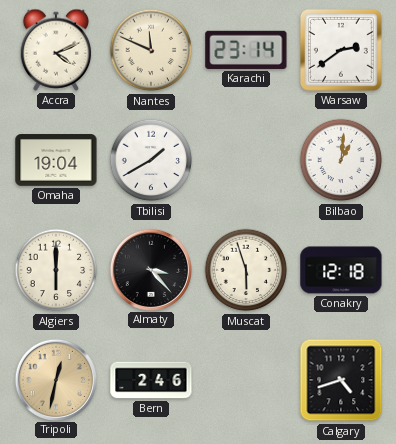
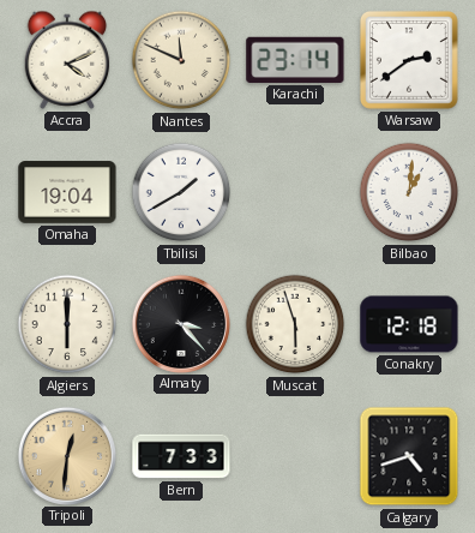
Tripoli: 12:32 -> 12:31 (67, 455)
Bern: 2:46 -> 7:33 (181, 456)
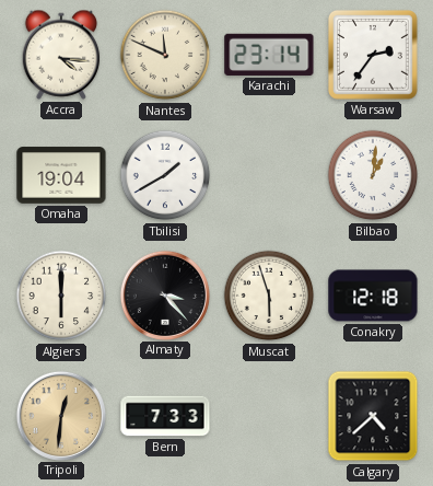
Accra: 4:11 -> 4:16 (61, 55)
Warsaw: 2:39 -> 2:36 (373, 55)
Calgary: 4:42 -> 4:38 (373, 416)
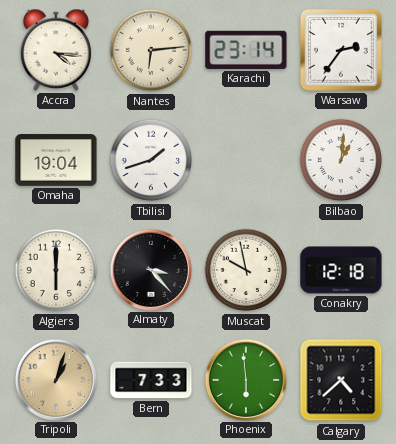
Nantes: 11:49 -> 6:14 (151, 50)
Tbilisi: 1:40 -> 1:42 (151, 160)
Muscat: 5:57 -> 9:58 (246, 270)
Tripoli: 12:31 -> 1:03 (56, 379)
Phoenix: none -> 5:59 (246, 379)
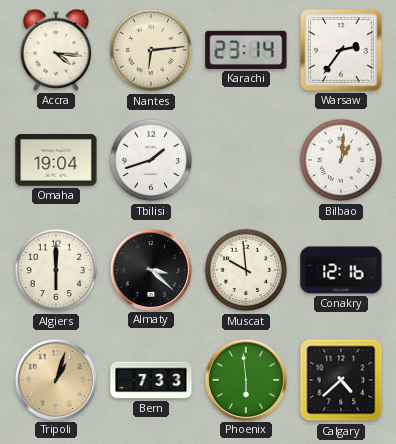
Almaty: 3:23 -> 3:22 (151, 269)
Muscat: 9:58 -> 9:59 (246, 270)
Conakry: 12:18 -> 12:16 (341, 270)
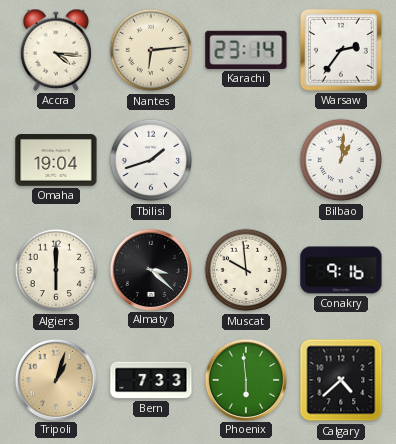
Conakry: 12:16 -> 9:16 (341, 270)
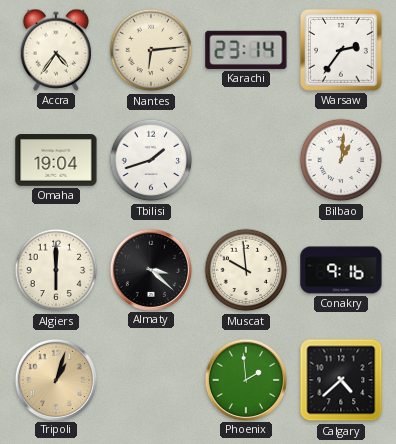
Accra: 4:16 -> 4:36 (56, 50)
Bern: 7:33 -> none (151, 380)
Phoenix: 5:59 -> 1:59 (246, 379)
